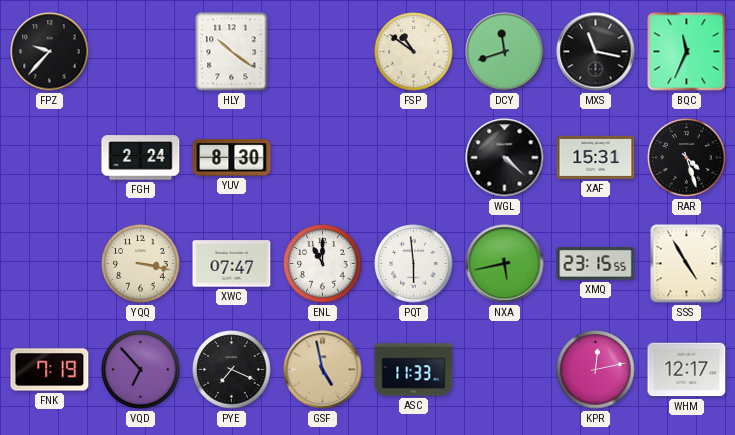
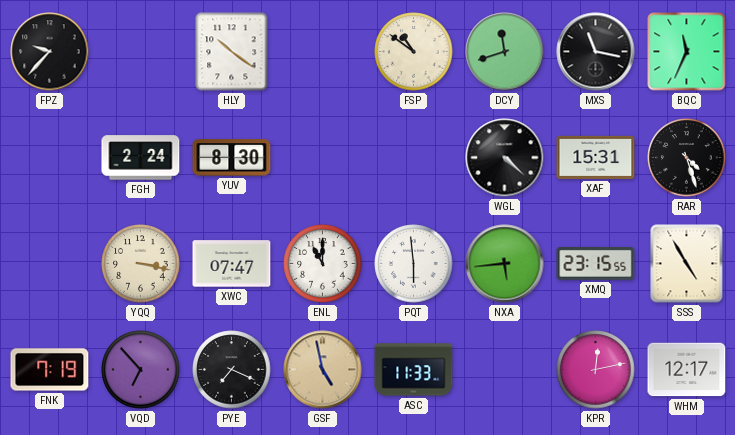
NXA: 5:43 -> 5:44 (505, 264)
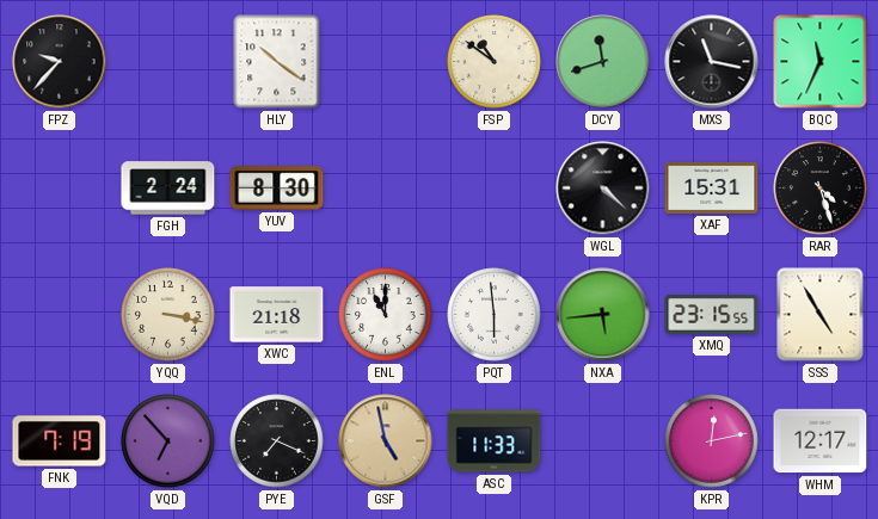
XWC: 07:47 -> 21:18 (277, 315)
